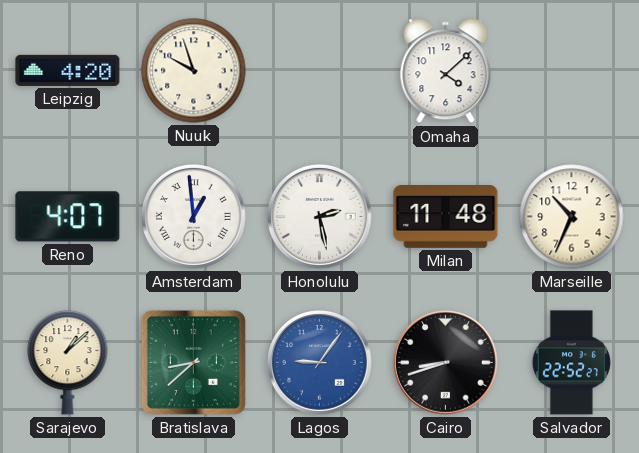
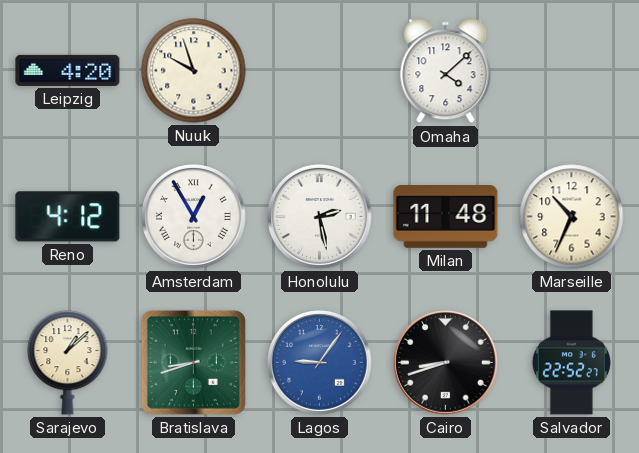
Reno: 4:07 -> 4:12 (68, 217)
Amsterdam: 12:59 -> 12:55 (194, 217)
Bratislava: 8:38 -> 8:42 (193, 362)
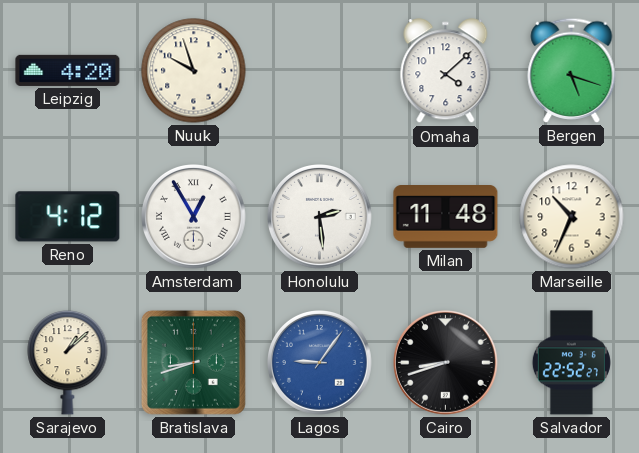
Bergen: none -> 5:18 (572, 70)
Honolulu: 2:28 -> 2:29 (320, 217)
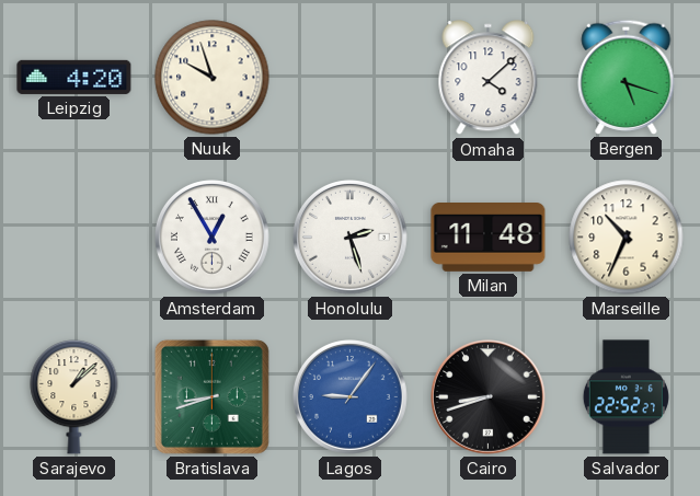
Reno: 4:12 -> none (68, 217)
Honolulu: 2:29 -> 2:27 (351, 238)
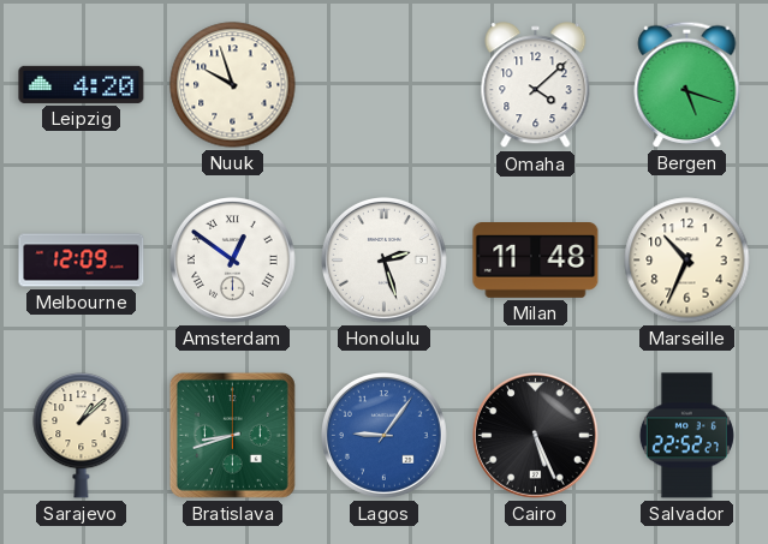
Melbourne: none -> 12:09 (82, 261)
Amsterdam: 12:55 -> 12:51 (233, 261)
Cairo: 8:42 -> 5:26 (536, 436)
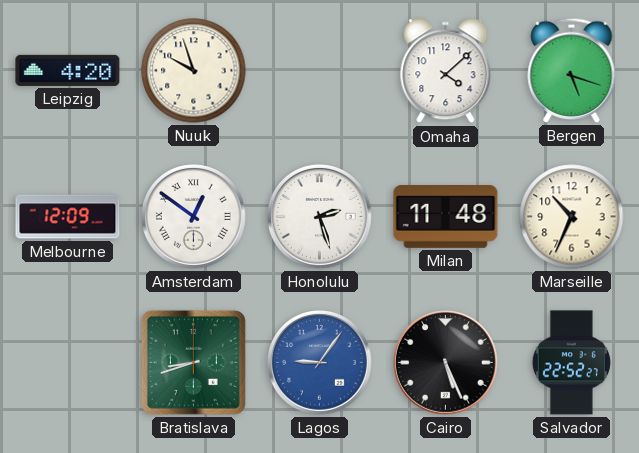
Sarajevo: 1:08 -> none (82, 435)
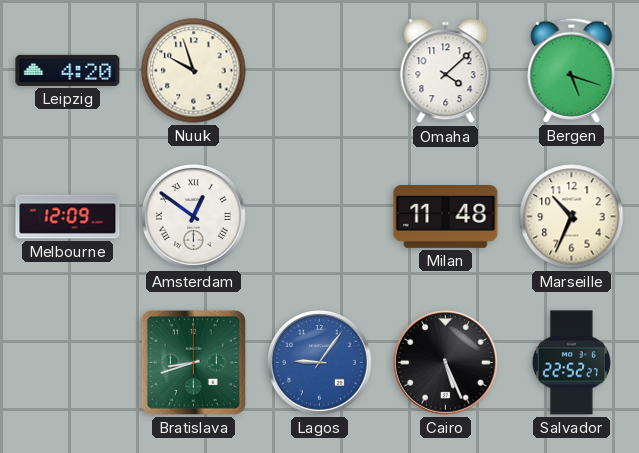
Honolulu: 2:27 -> none (320, 217)
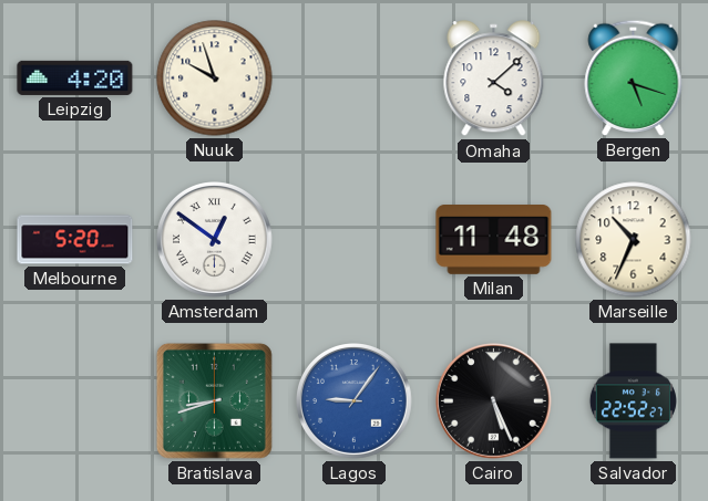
Melbourne: 12:09 -> 5:20 (75, 240)
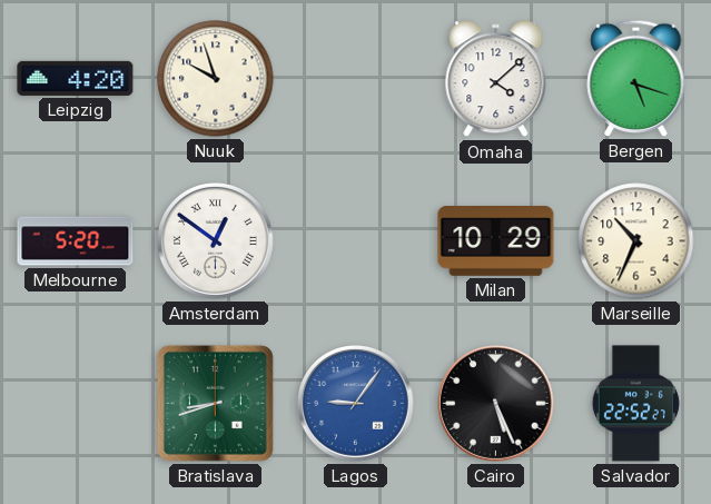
Milan: 11:48 -> 10:29 (496, 241)
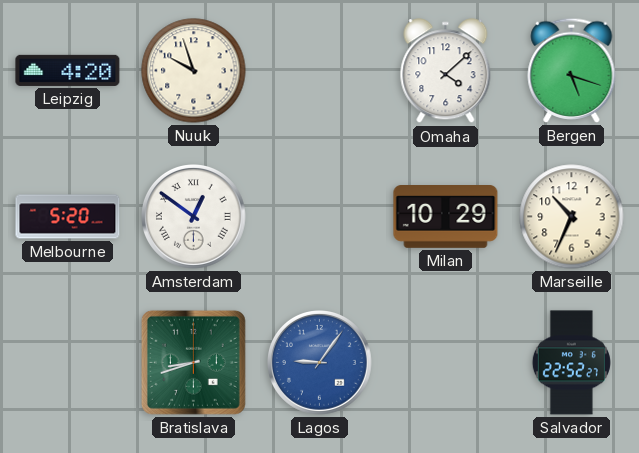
Cairo: 5:26 -> none (496, 404)
